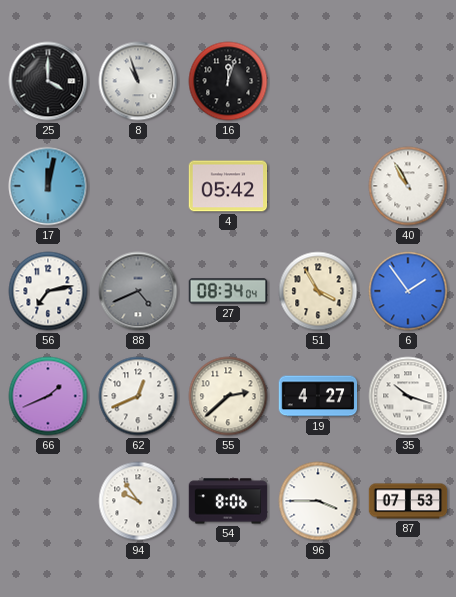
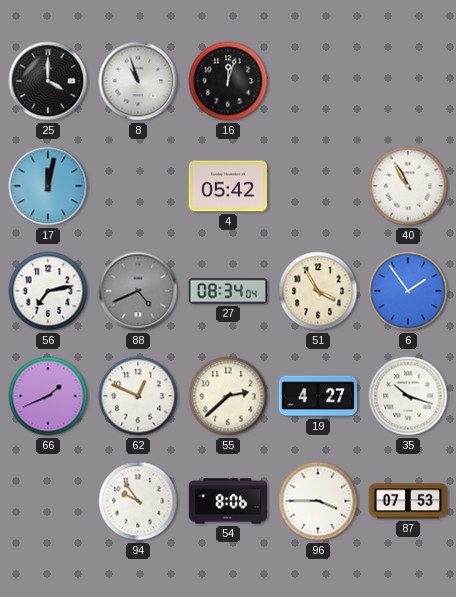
62: 12:41 -> 12:49 (138, 396)
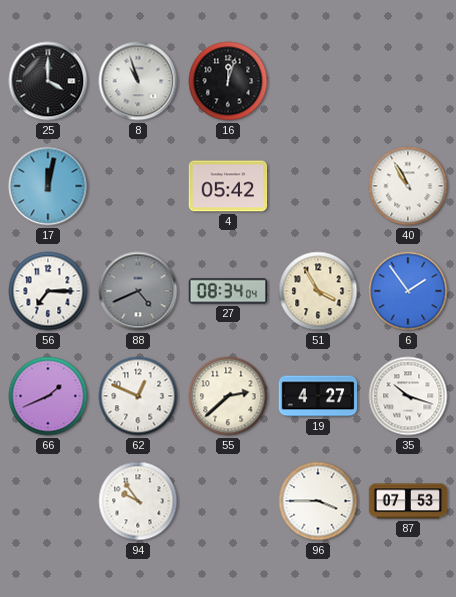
56: 7:13 -> 7:15 (48, 291)
54: 8:06 -> none (228, 501)
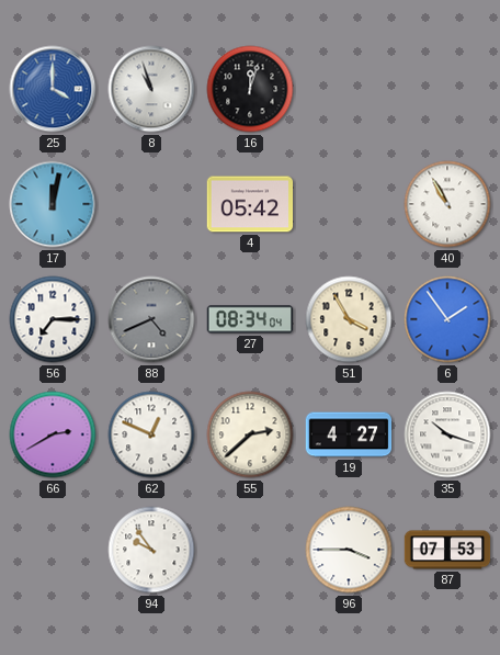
25 dial: black -> blue (53, 89)
66: 1:41 -> 2:40 (53, 434)
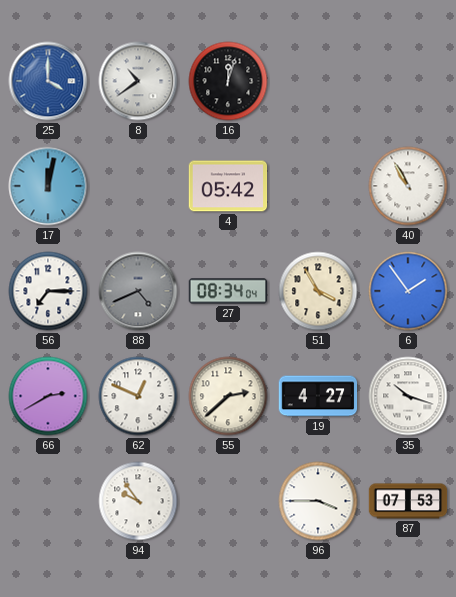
8: 10:57 -> 10:39 (138, 81)
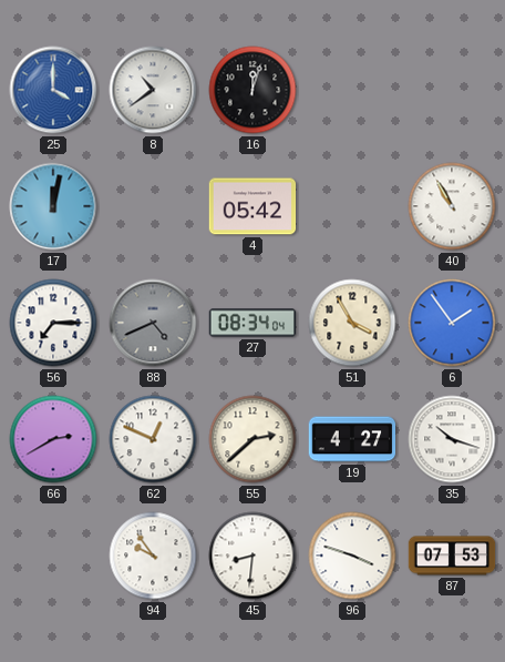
45: none -> 8:31 (252, 556)
96: 3:45 -> 3:48 (352, 556)
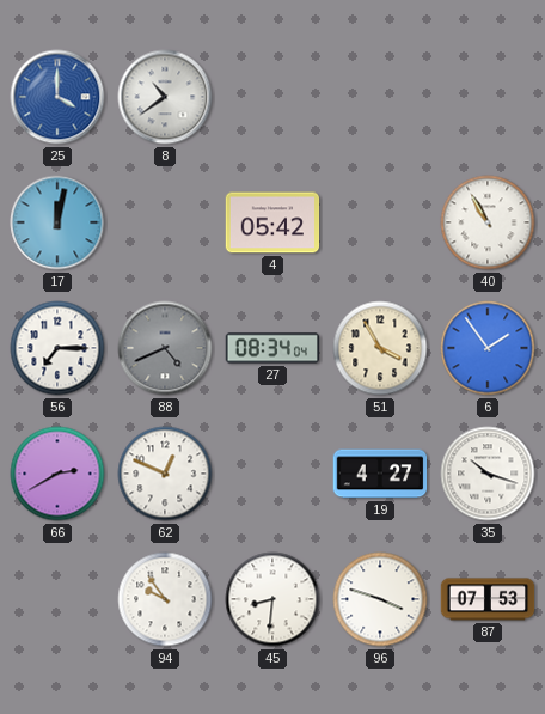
16: 12:03 -> none (252, 90)
55: 2:38 -> none (252, 439)
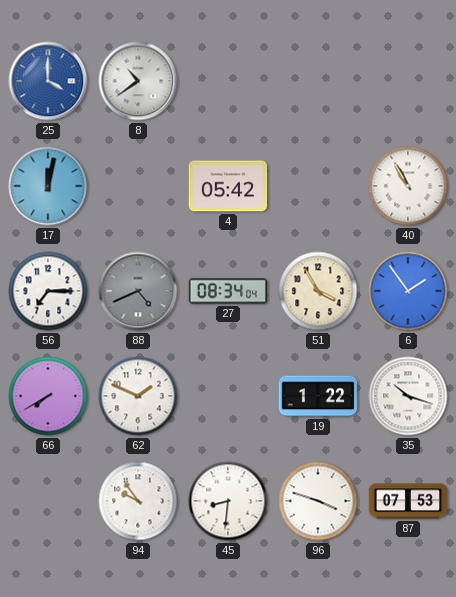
66: 2:40 -> 7:40 (48, 396)
62: 12:49 -> 1:49 (138, 396)
19: 4:27 -> 1:22 (318, 396)
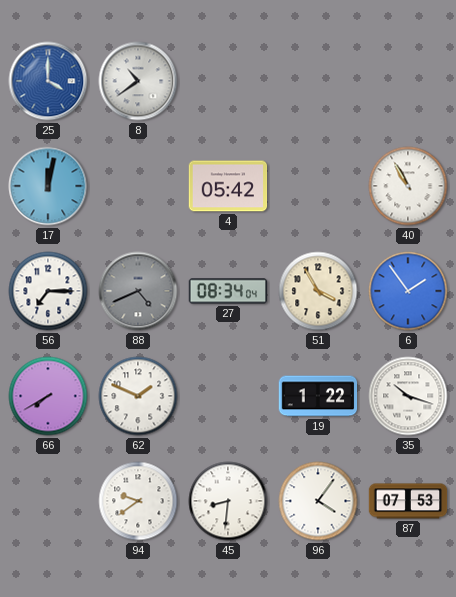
94: 9:54 -> 9:39 (138, 501)
96: 3:48 -> 4:06 (318, 501)
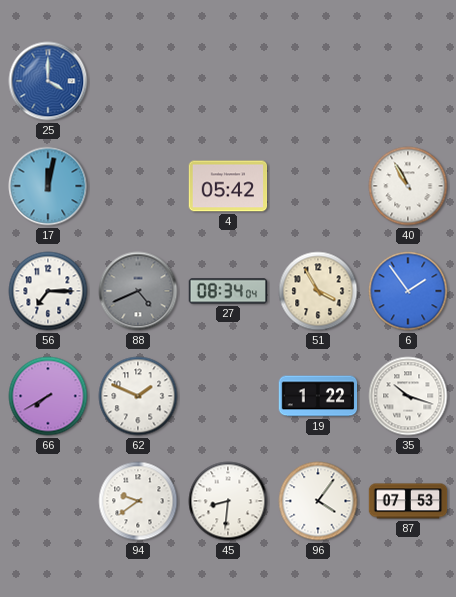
8: 10:39 -> none (138, 81)
